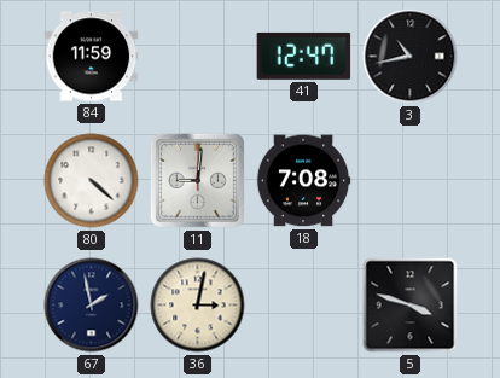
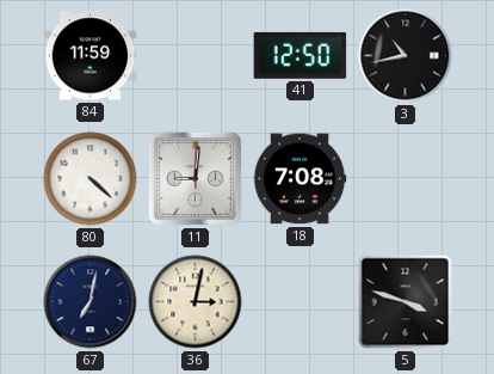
41: 12:47 -> 12:50 (301, 55)
67: 1:58 -> 7:02 (91, 302)
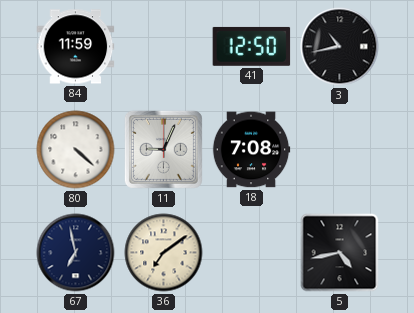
11: 9:01 -> 9:04 (163, 149)
67: 7:02 -> 6:58 (76, 253)
36: 3:02 -> 7:09 (164, 253)
5: 3:48 -> 4:43 (340, 253)
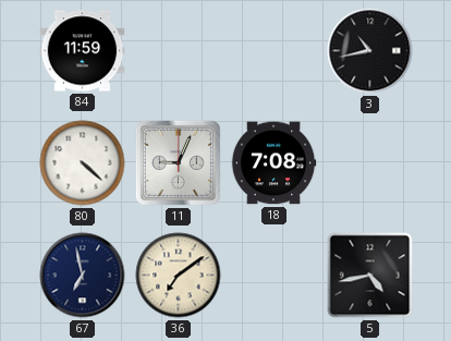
41: 12:50 -> none (252, 46)
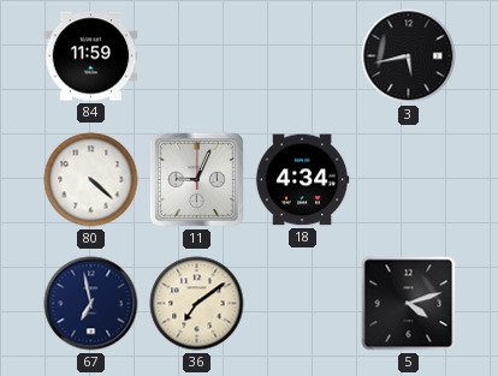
3: 10:43 -> 5:43 (409, 56)
18: 7:08 -> 4:34 (302, 180)
5: 4:43 -> 4:12 (409, 304)
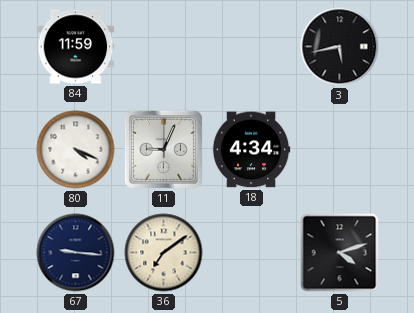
80: 4:22 -> 4:19 (76, 150)
67: 6:58 -> 9:16 (76, 253)
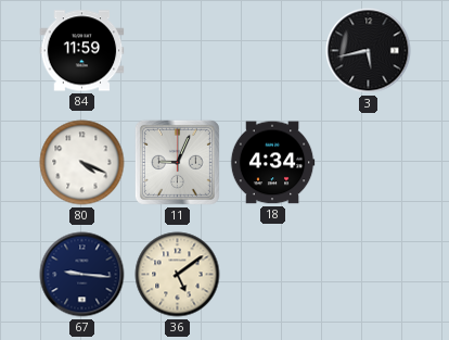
36: 7:09 -> 5:09 (178, 275)
5: 4:12 -> none (340, 253)
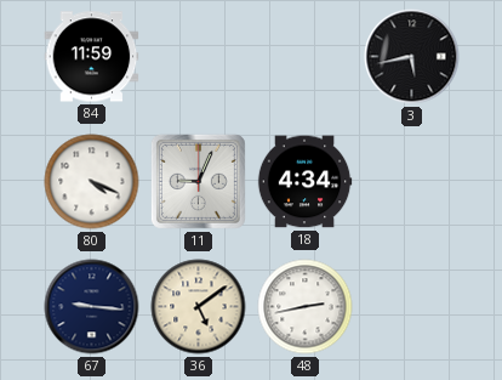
48: none -> 2:43 (306, 307)
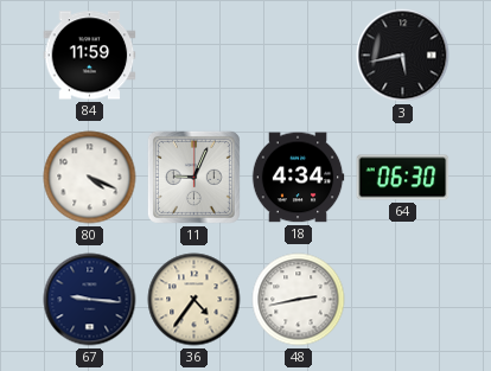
64: none -> 06:30 (403, 178)
36: 5:09 -> 4:36 (195, 300)
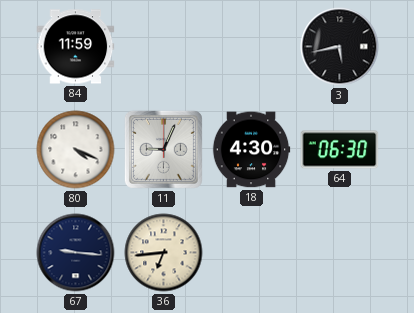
18: 4:34 -> 4:30 (251, 150)
36: 4:36 -> 6:44 (164, 253)
48: 2:43 -> none (299, 300)
